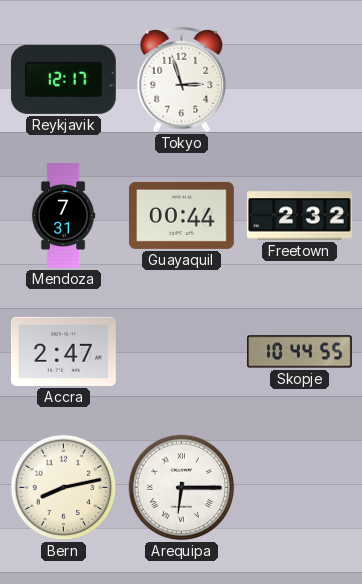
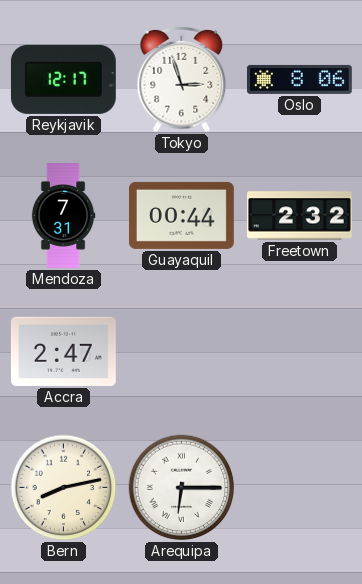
Oslo: none -> 8:06 (299, 79)
Skopje: 10:44 -> none (299, 352)
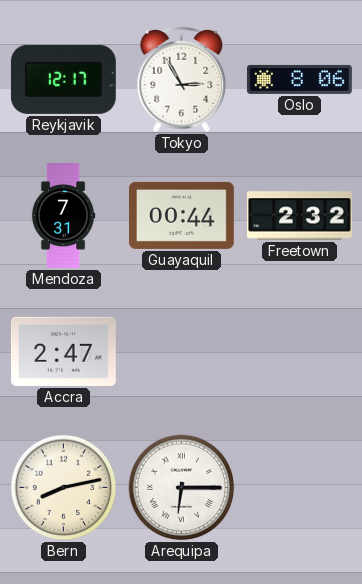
Tokyo: 2:57 -> 2:55 (182, 80)
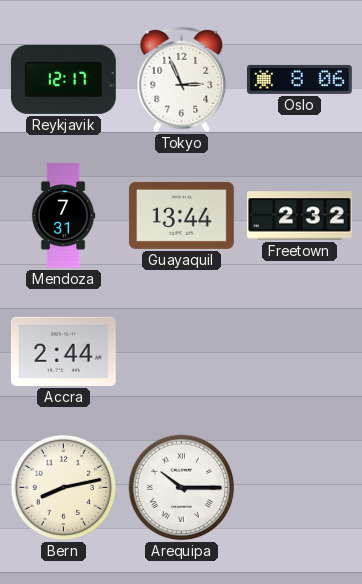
Tokyo: 2:55 -> 2:56 (182, 80)
Guayaquil: 00:44 -> 13:44 (181, 215)
Accra: 2:47 -> 2:44 (63, 351)
Arequipa: 6:15 -> 10:15 (182, 488)
